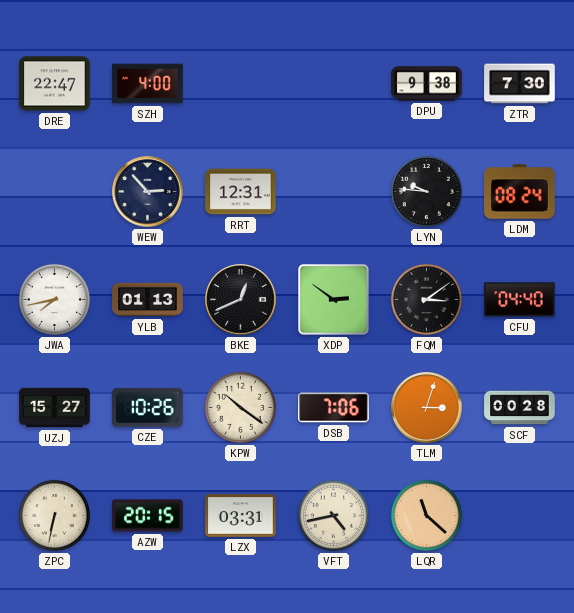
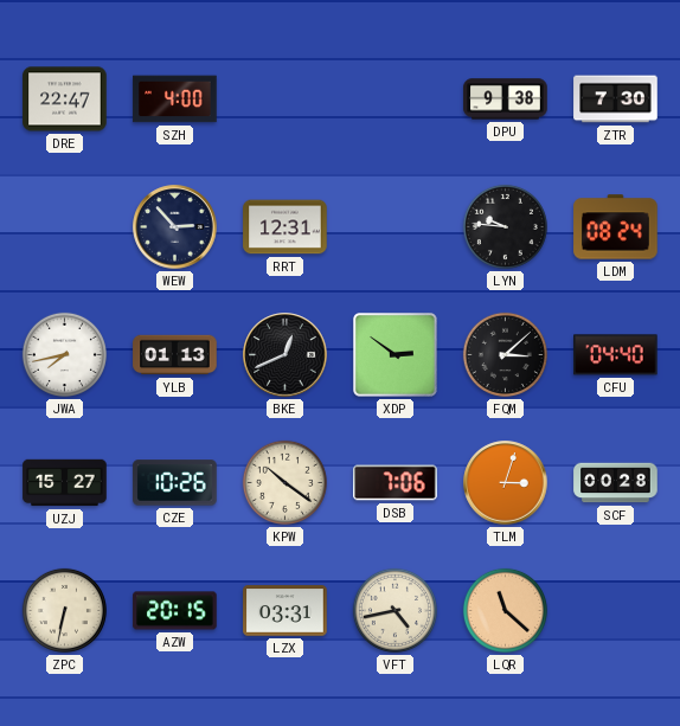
FQM: 3:09 -> 3:08 (505, 354)
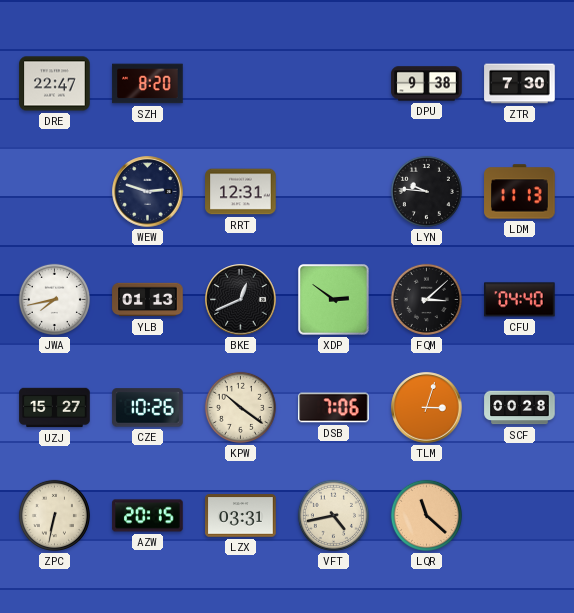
SZH: 4:00 -> 8:20 (148, 84)
WEW: 2:53 -> 2:48 (148, 192)
LDM: 08:24 -> 11:13 (520, 192)
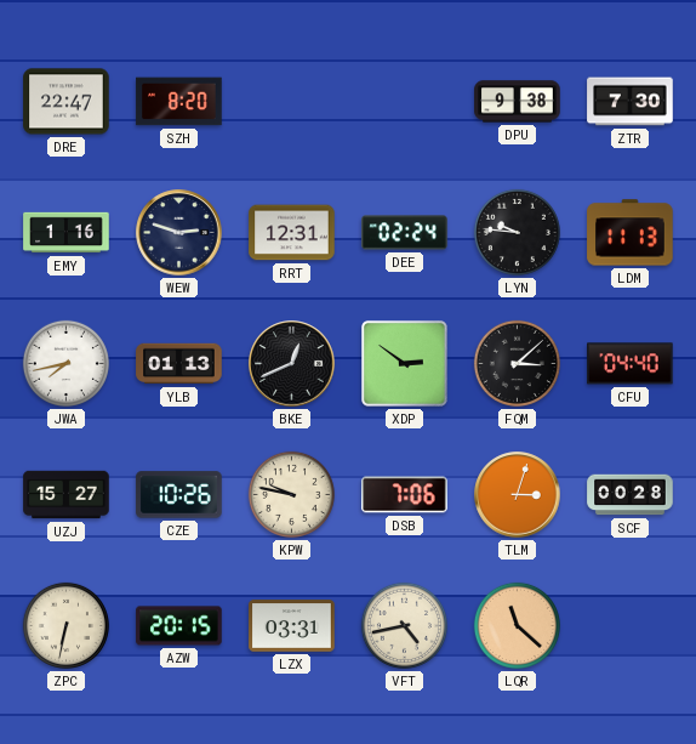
EMY: none -> 1:16 (67, 233)
DEE: none -> 02:24 (405, 233)
KPW: 10:21 -> 9:47 (291, 494)
